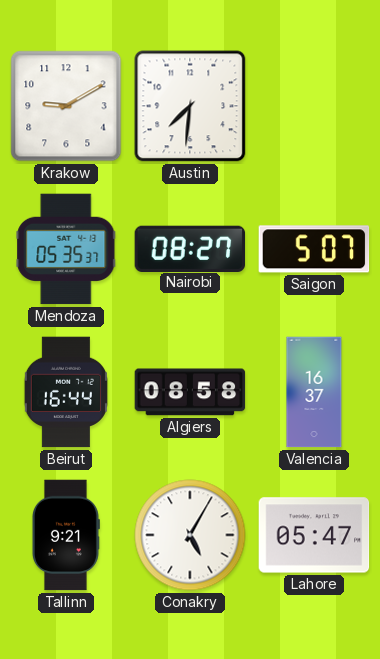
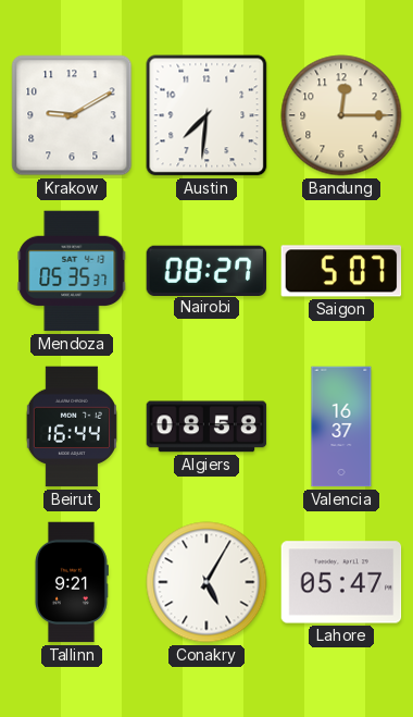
Bandung: none -> 12:15 (341, 115)
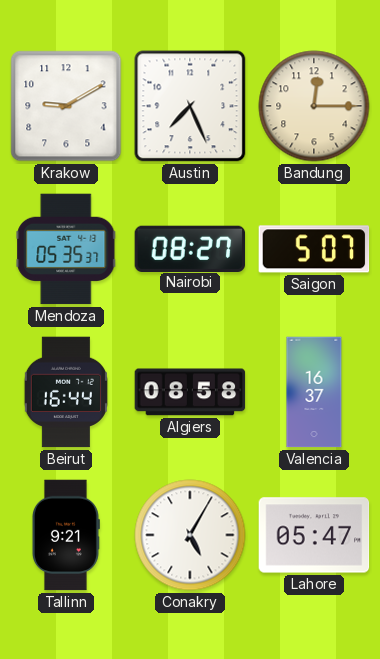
Austin: 7:31 -> 7:26 (190, 106)
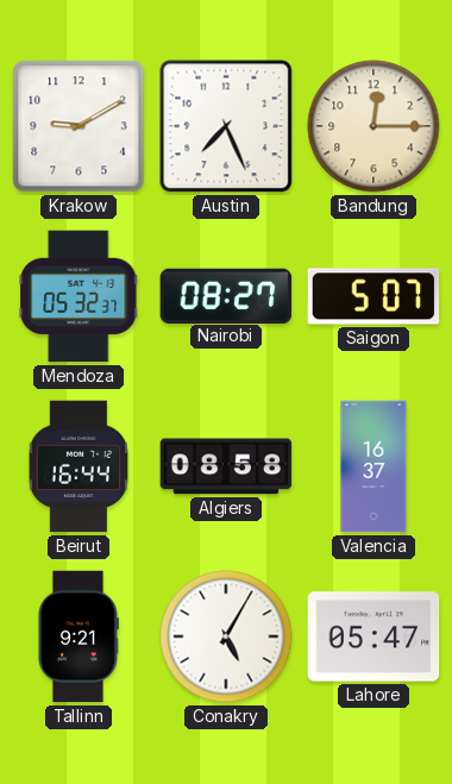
Mendoza: 05:35 -> 05:32 (79, 296)
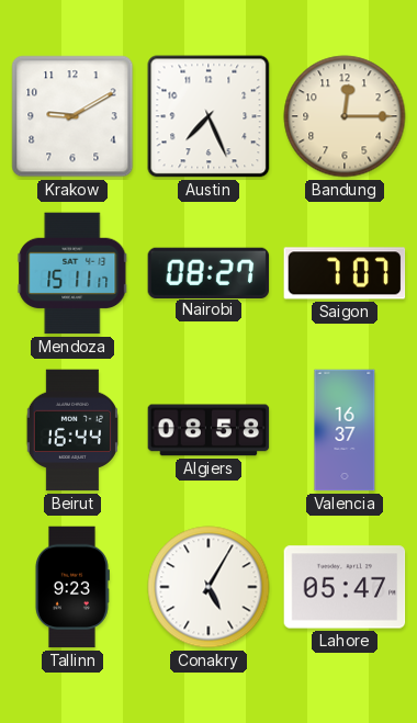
Mendoza: 05:32 -> 15:11 (72, 273)
Saigon: 5:07 -> 7:07 (345, 273)
Tallinn: 9:21 -> 9:23 (71, 587)
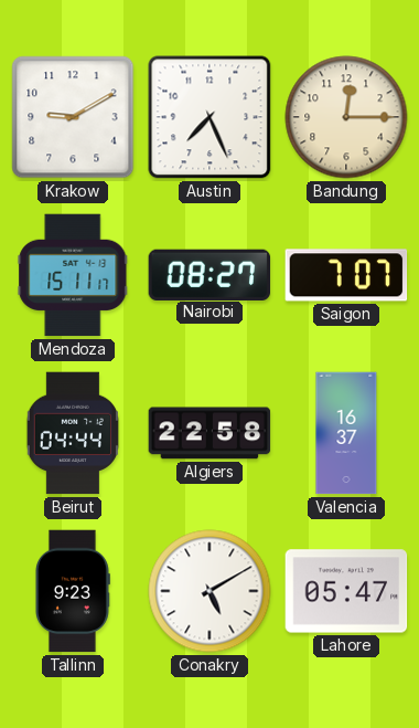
Beirut: 16:44 -> 04:44 (73, 433)
Algiers: 08:58 -> 22:58 (209, 433)
Conakry: 5:05 -> 5:10 (209, 591)
